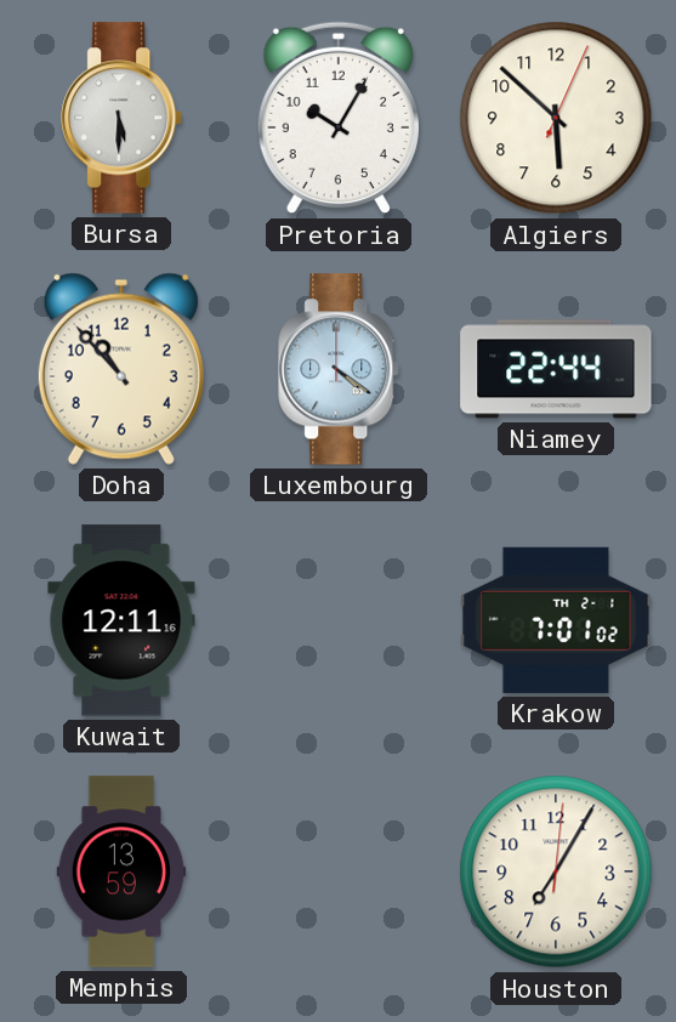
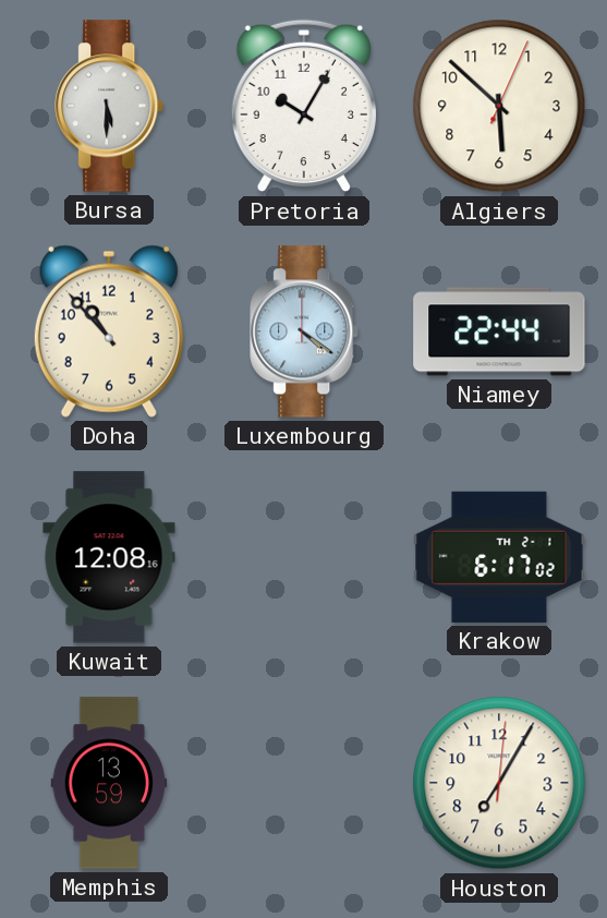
Kuwait: 12:11 -> 12:08 (109, 557)
Krakow: 7:01 -> 6:17 (499, 557)
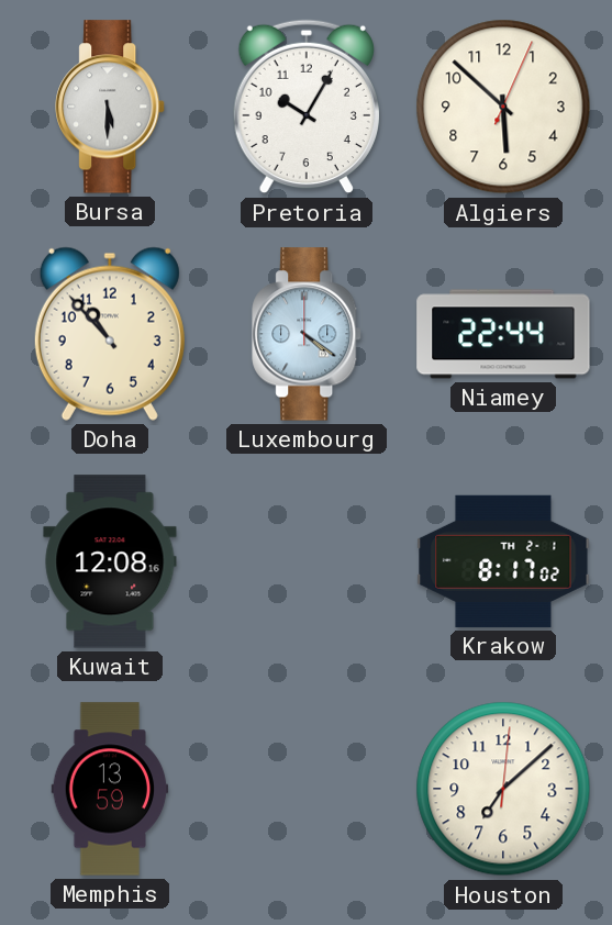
Krakow: 6:17 -> 8:17 (503, 561)
Houston: 7:05 -> 7:08 (503, 789)
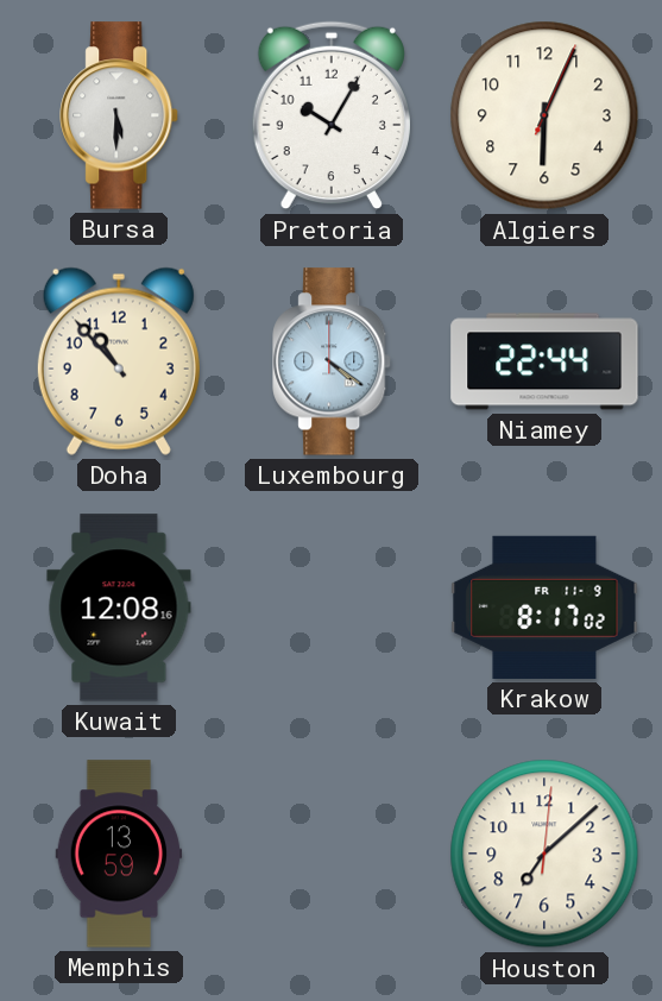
Algiers: 5:52 -> 6:04 (544, 115)
Krakow date: TH 2-1 -> FR 11-9 (544, 607)
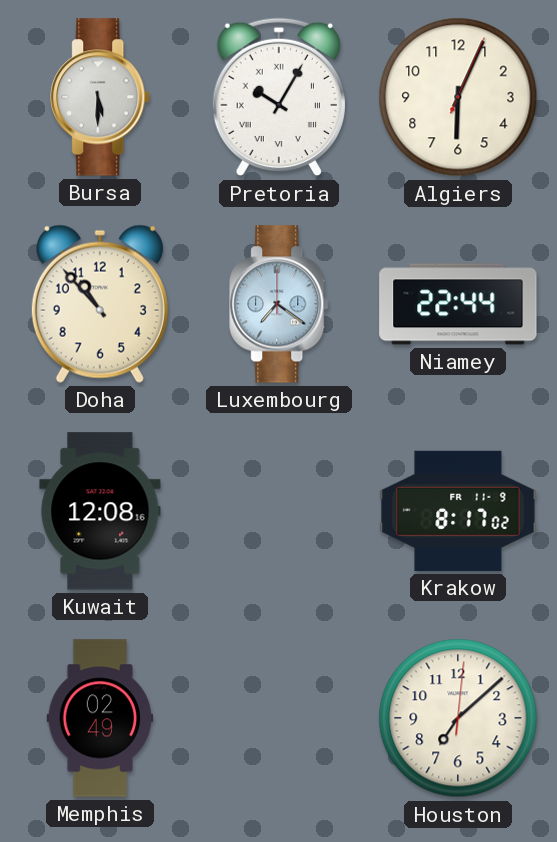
Pretoria numerals: Arabic -> Roman (279, 97)
Luxembourg: 4:21 -> 7:21 (280, 304)
Memphis: 13:59 -> 02:49 (100, 718)
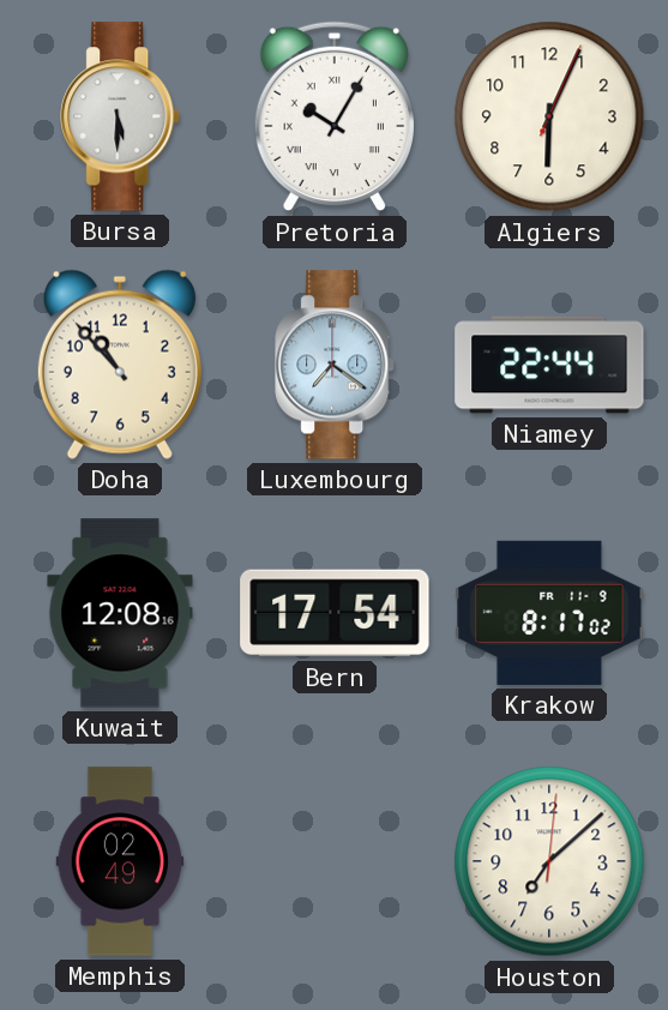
Bern: none -> 17:54 (335, 613)
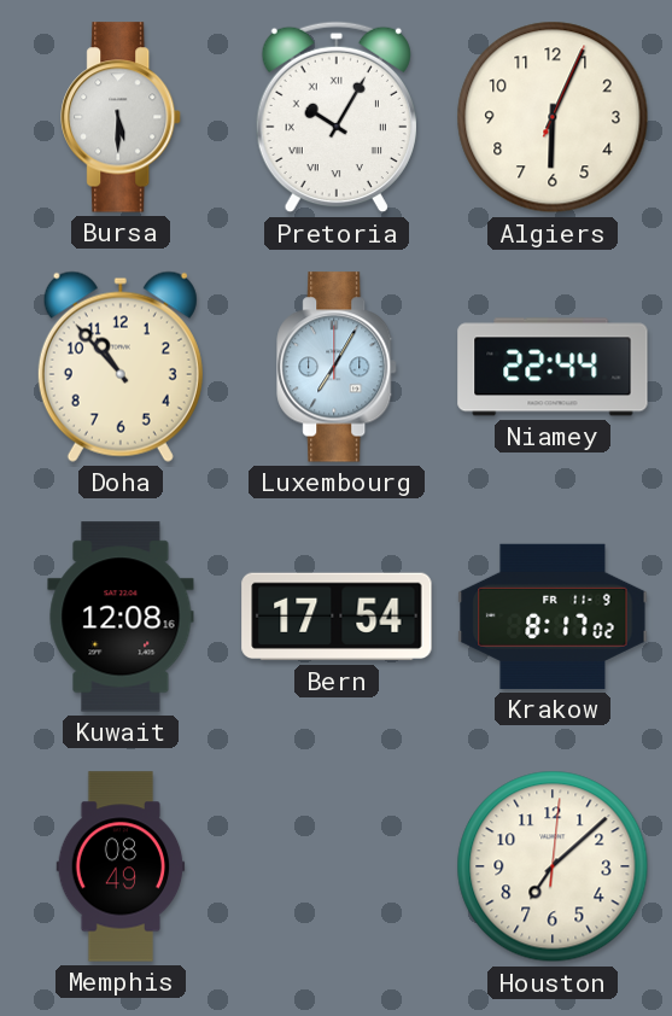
Luxembourg: 7:21 -> 7:05 (338, 367)
Memphis: 02:49 -> 08:49 (121, 866)
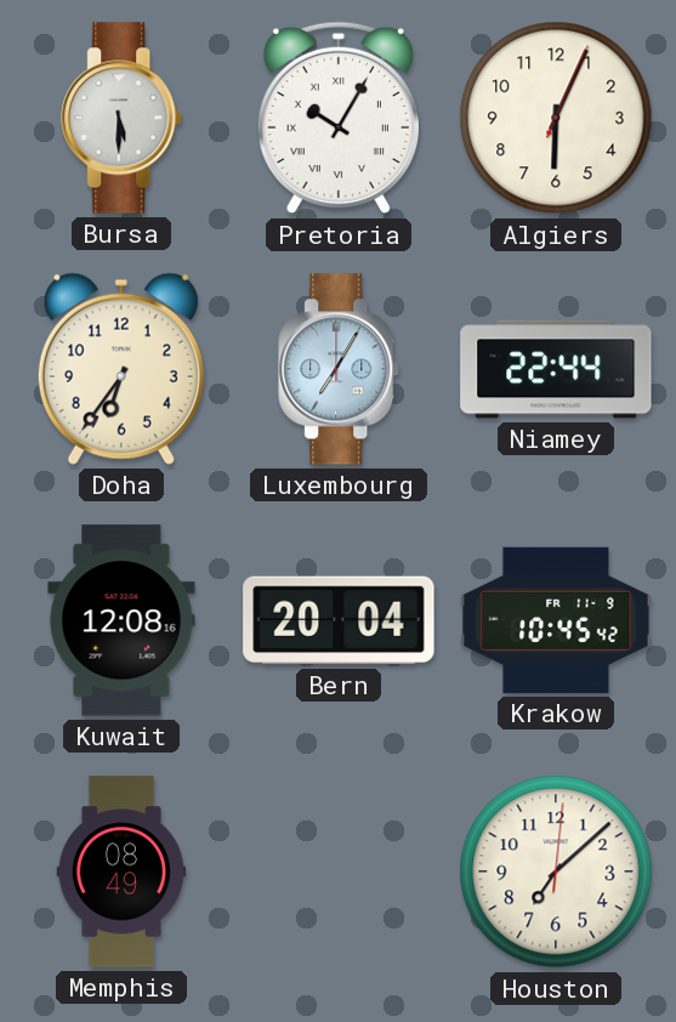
Doha: 10:53 -> 6:36 (121, 369)
Bern: 17:54 -> 20:04 (339, 620)
Krakow: 8:17 -> 10:45 (556, 620)
